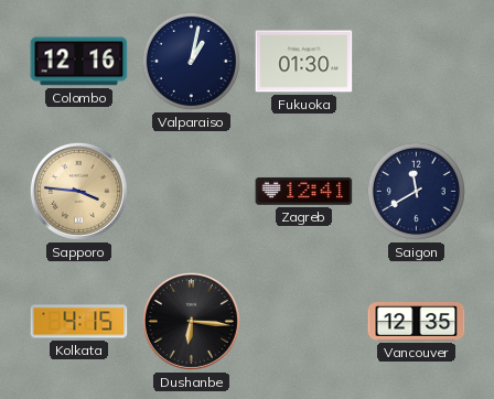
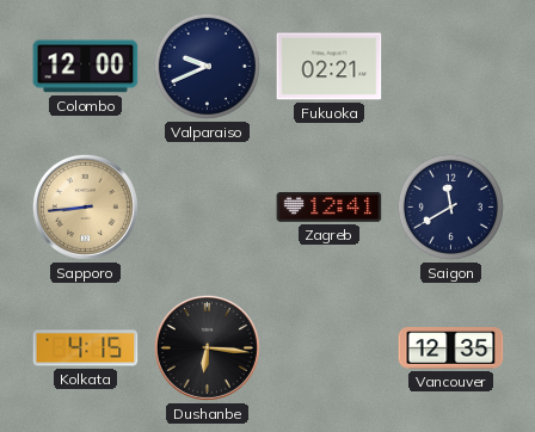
Colombo: 12:16 -> 12:00 (86, 67)
Valparaiso: 1:02 -> 9:41 (207, 66)
Fukuoka: 01:30 -> 02:21 (330, 67)
Sapporo: 3:46 -> 8:44 (85, 206)
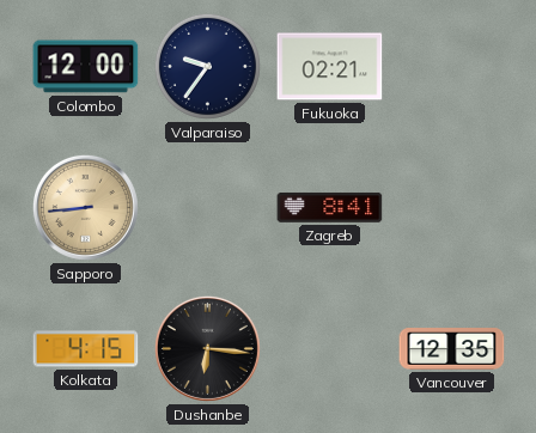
Valparaiso: 9:41 -> 9:36 (207, 66)
Zagreb: 12:41 -> 8:41 (330, 207)
Saigon: 11:40 -> none (450, 206)
